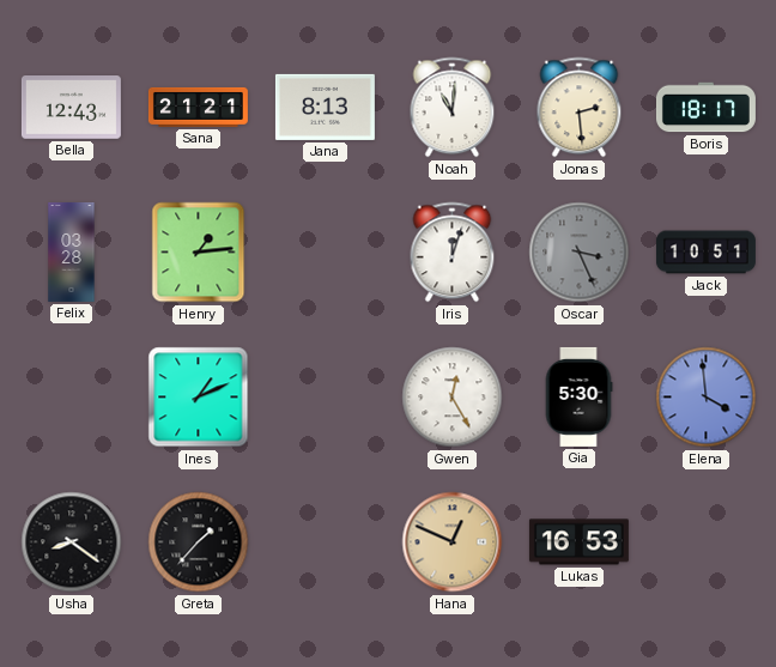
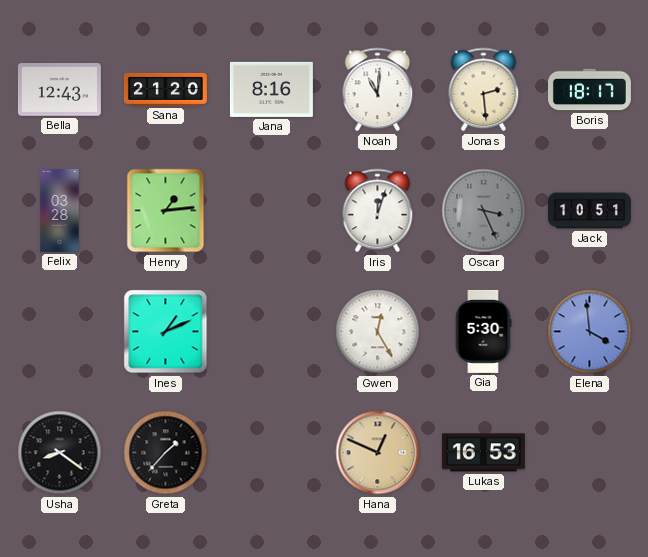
Sana: 21:21 -> 21:20 (165, 89)
Jana: 8:13 -> 8:16 (271, 89)
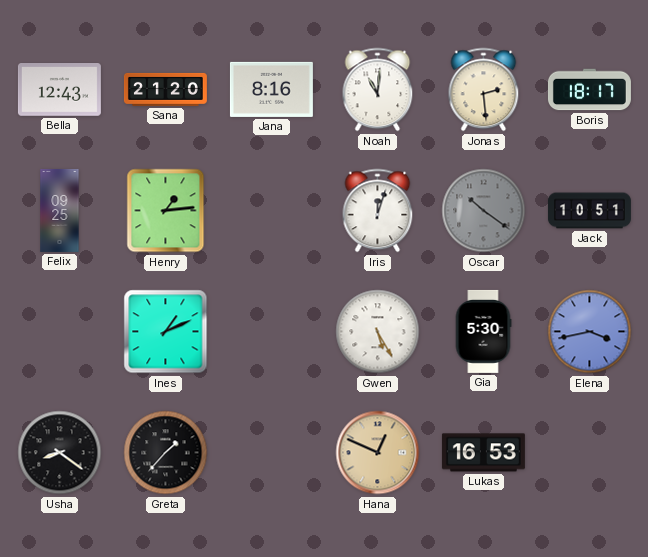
Felix: 03:28 -> 09:25 (60, 210)
Oscar: 3:26 -> 10:21 (484, 211)
Gwen: 12:25 -> 5:25 (378, 332)
Elena: 3:59 -> 3:43 (590, 332)
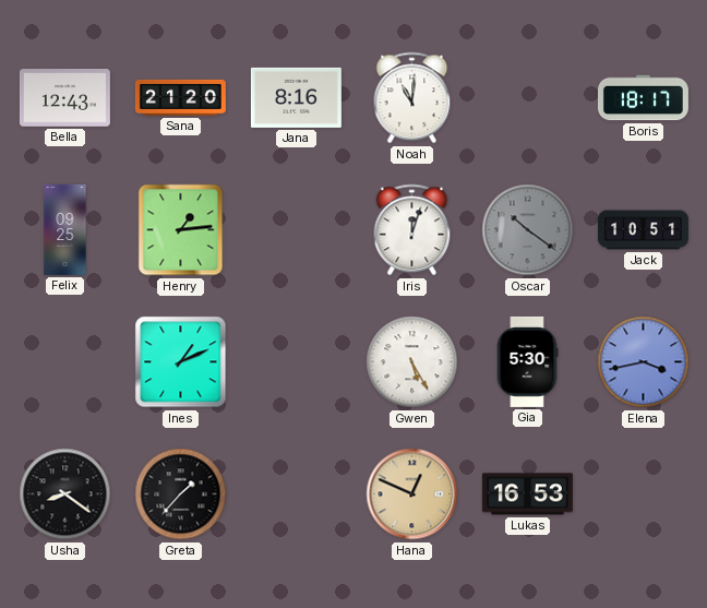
Jonas: 2:29 -> none (484, 90)
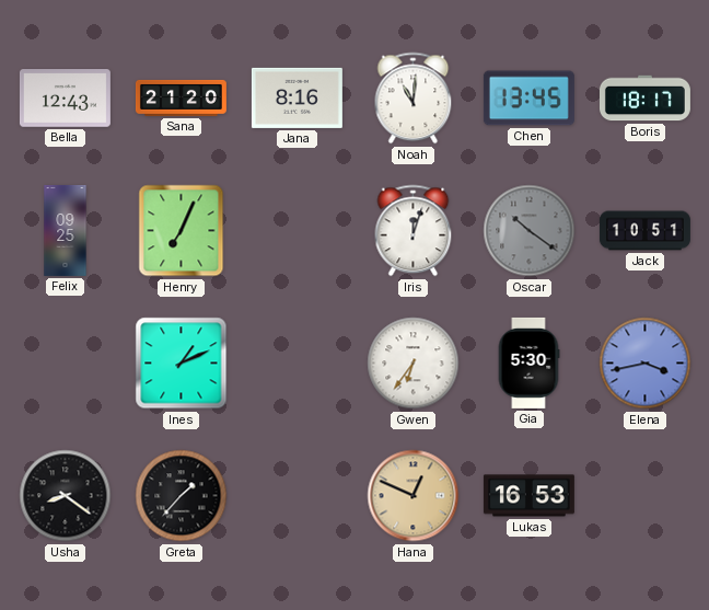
Chen: none -> 13:45 (528, 99)
Henry: 1:14 -> 7:04 (182, 231)
Gwen: 5:25 -> 6:36 (414, 364)
